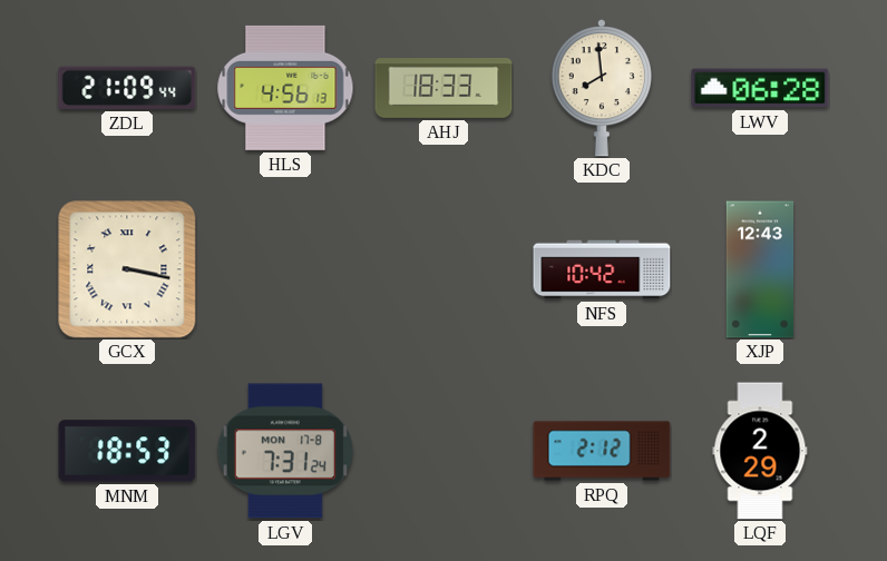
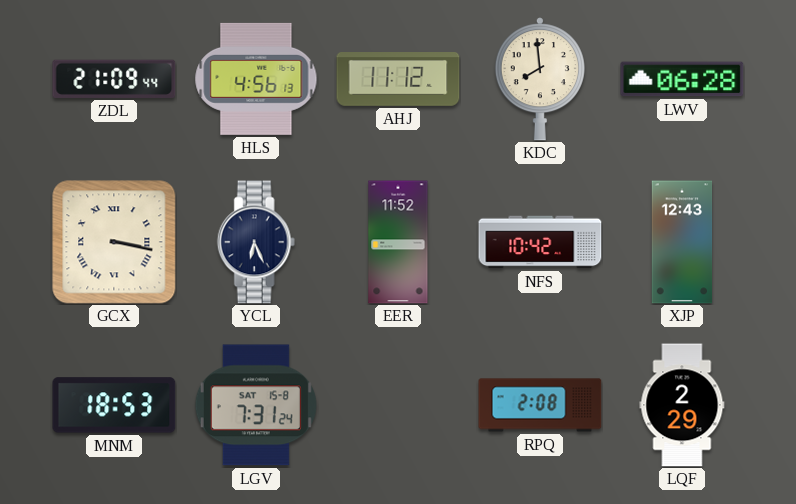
AHJ: 18:33 -> 11:12 (398, 80)
YCL: none -> 6:26 (256, 242)
EER: none -> 11:52 (398, 242)
LGV date: MON 17-8 -> SAT 15-8 (256, 405)
RPQ: 2:12 -> 2:08 (540, 405)
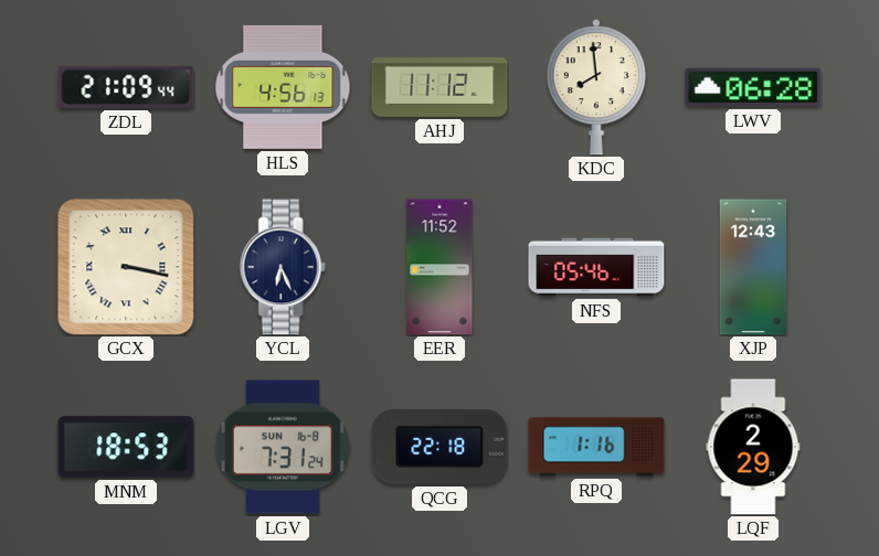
NFS: 10:42 -> 05:46 (596, 267)
LGV date: SAT 15-8 -> SUN 16-8 (283, 447)
QCG: none -> 22:18 (439, 448)
RPQ: 2:08 -> 1:16 (596, 447)
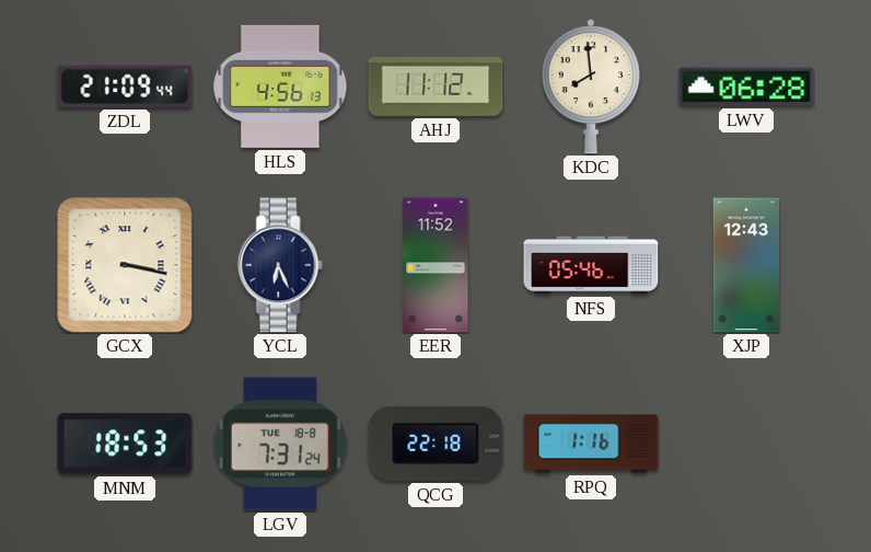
LGV date: SUN 16-8 -> TUE 18-8 (280, 444)
LQF: 2:29 -> none (753, 447)
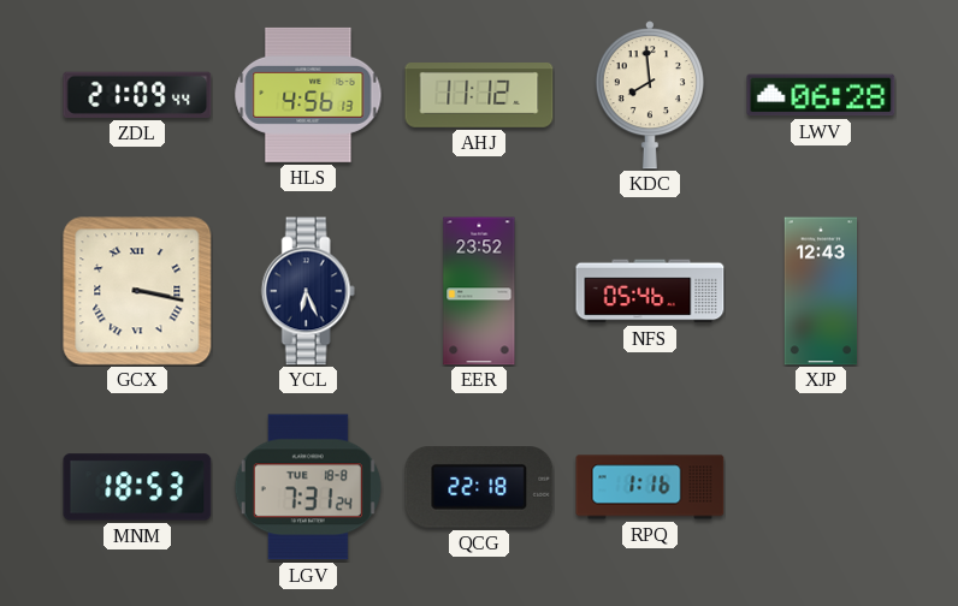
EER: 11:52 -> 23:52 (479, 291)
